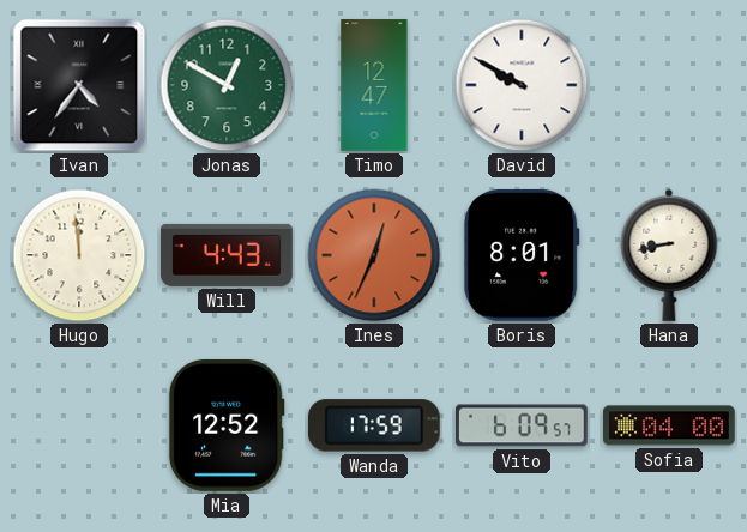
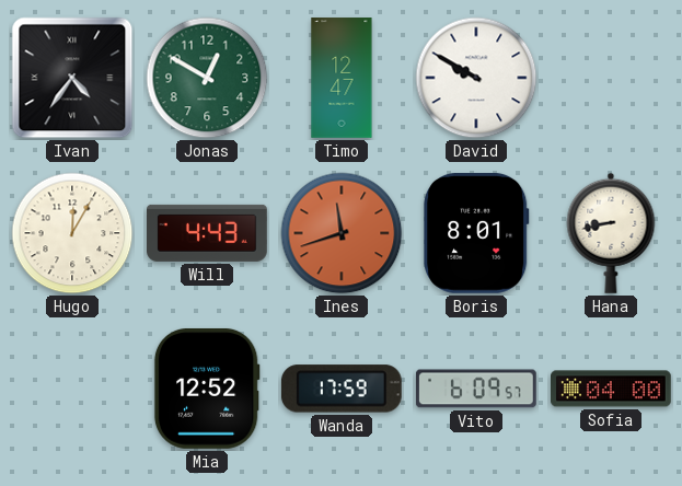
Hugo: 11:59 -> 12:05 (72, 233)
Ines: 12:34 -> 11:42 (342, 233)
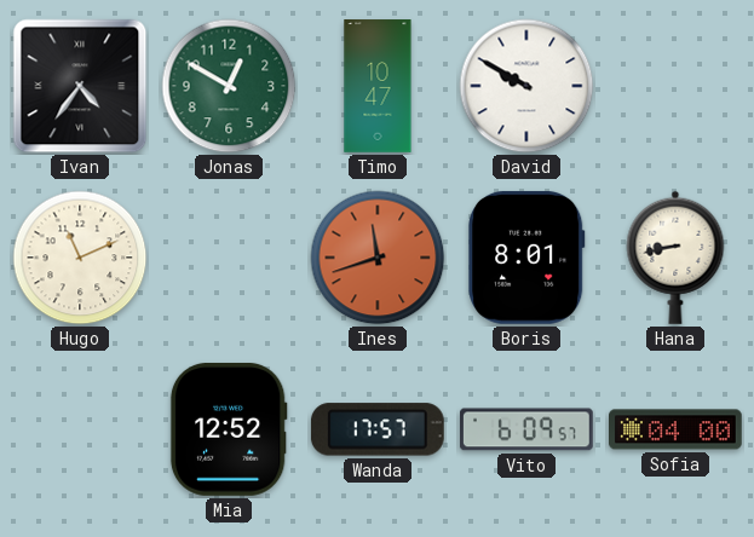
Timo: 12:47 -> 10:47 (378, 86)
Hugo: 12:05 -> 11:11 (80, 258)
Will: 4:43 -> none (208, 233)
Wanda: 17:59 -> 17:57 (378, 429)
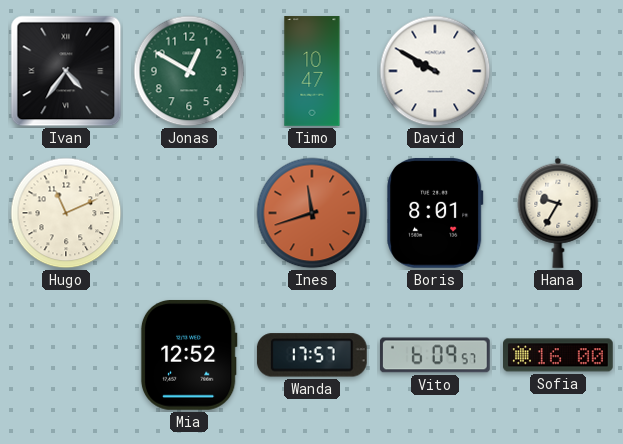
Hana: 8:43 -> 9:35 (558, 213)
Sofia: 04:00 -> 16:00 (559, 355)
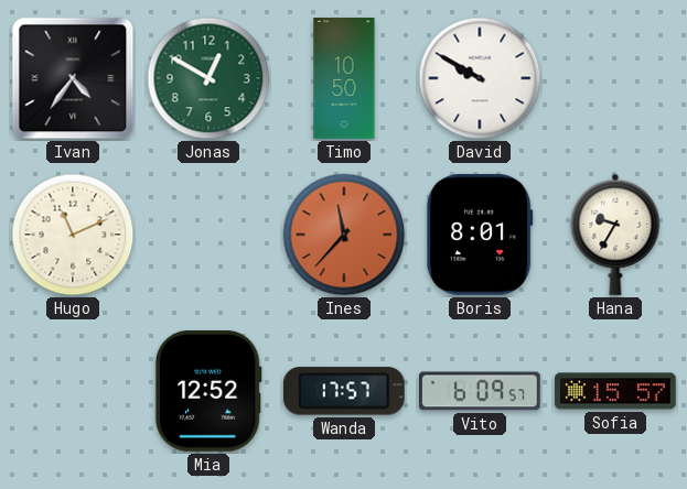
Timo: 10:47 -> 10:50 (344, 78)
Ines: 11:42 -> 11:37 (344, 235)
Sofia: 16:00 -> 15:57 (616, 391)
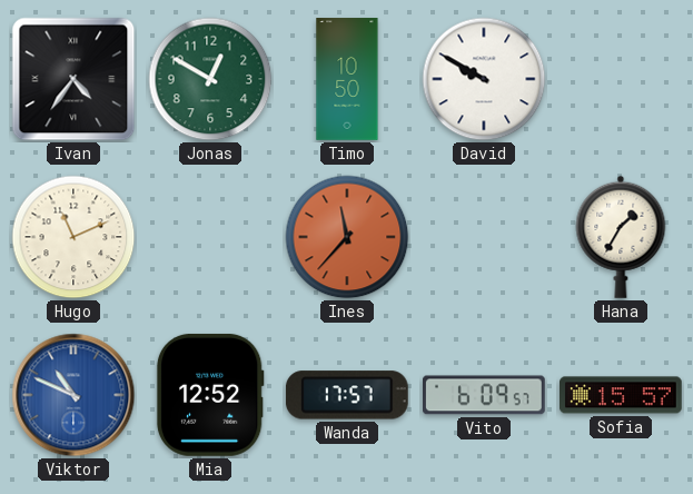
Boris: 8:01 -> none (481, 235)
Hana: 9:35 -> 1:35 (621, 237)
Viktor: none -> 10:49 (73, 395)
